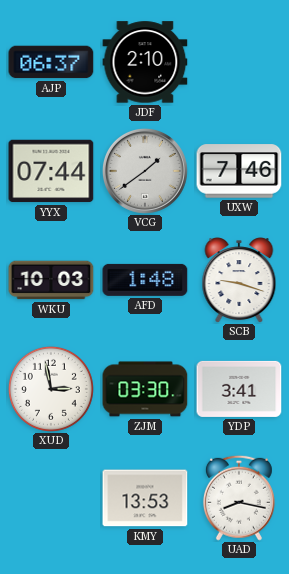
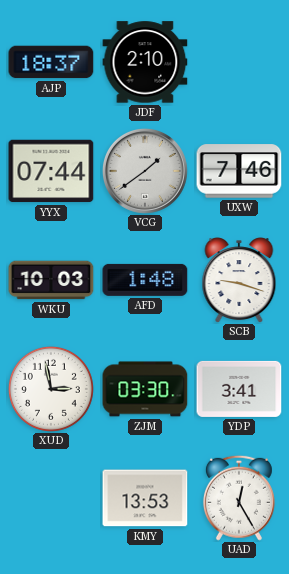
AJP: 06:37 -> 18:37 (51, 62)
UAD: 8:17 -> 12:25 (239, 498)
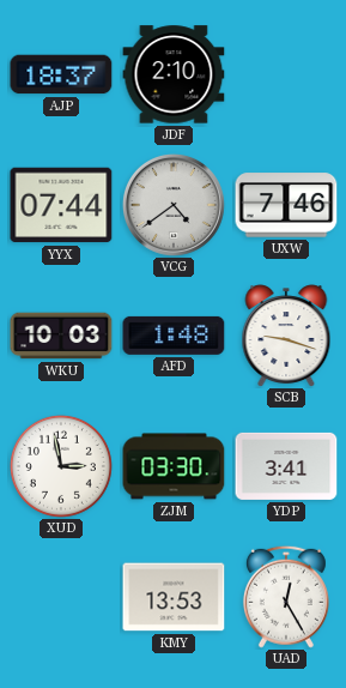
VCG: 1:39 -> 4:39 (174, 205)
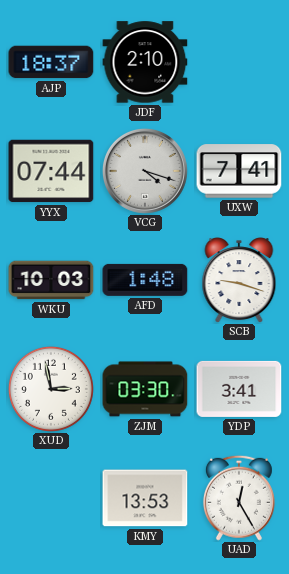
VCG: 4:39 -> 4:18 (145, 171)
UXW: 7:46 -> 7:41 (239, 171)
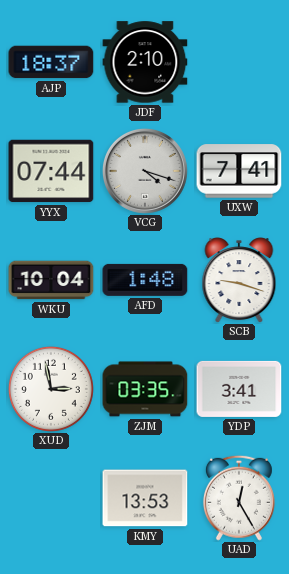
WKU: 10:03 -> 10:04 (51, 280)
ZJM: 03:30 -> 03:35 (145, 389)
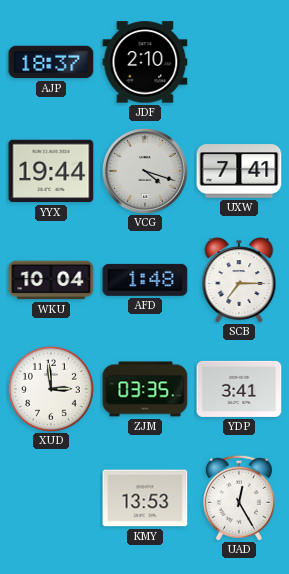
YYX: 07:44 -> 19:44 (51, 171)
SCB: 9:18 -> 7:15 (239, 280)
XUD: 2:58 -> 2:59 (51, 389)
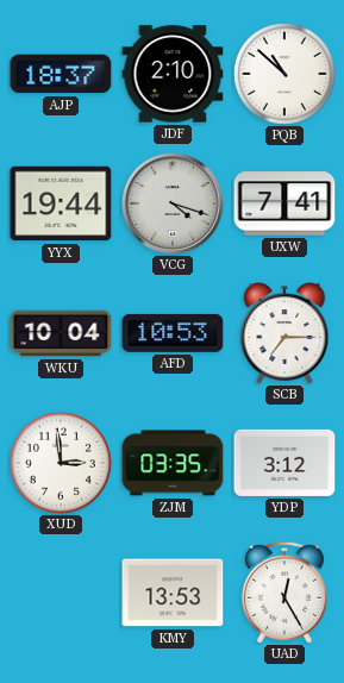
PQB: none -> 10:52 (284, 74)
AFD: 1:48 -> 10:53 (173, 333)
YDP: 3:41 -> 3:12 (284, 463)
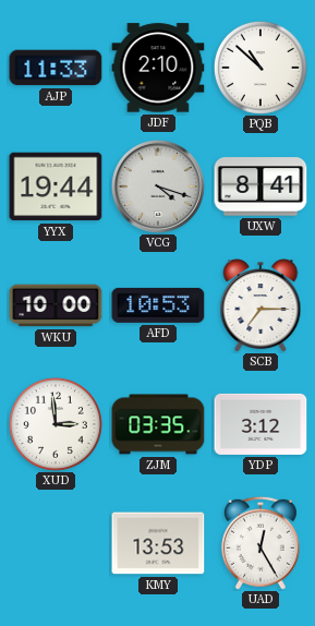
AJP: 18:37 -> 11:33 (56, 68)
UXW: 7:41 -> 8:41 (261, 186)
WKU: 10:04 -> 10:00 (56, 305)
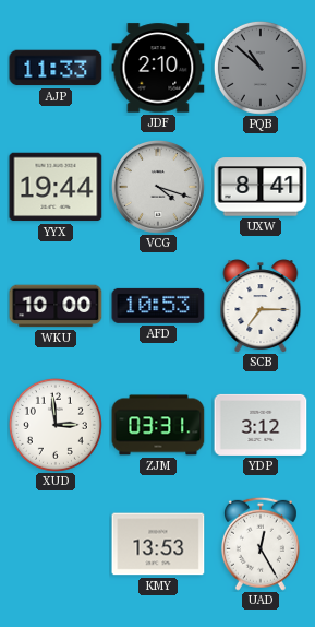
PQB dial: white -> grey (261, 68)
ZJM: 03:35 -> 03:31 (158, 425)
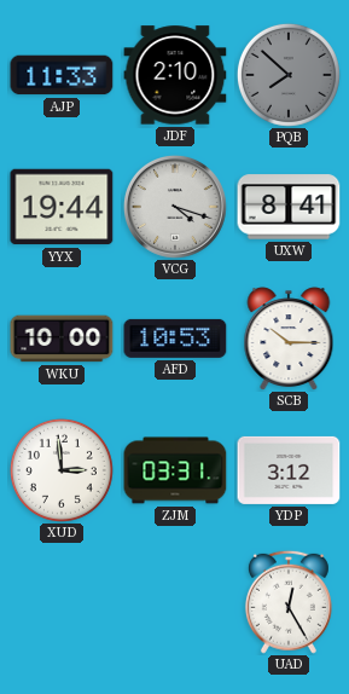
PQB: 10:52 -> 7:52 (289, 75)
SCB: 7:15 -> 10:15 (289, 339)
KMY: 13:53 -> none (158, 544)
